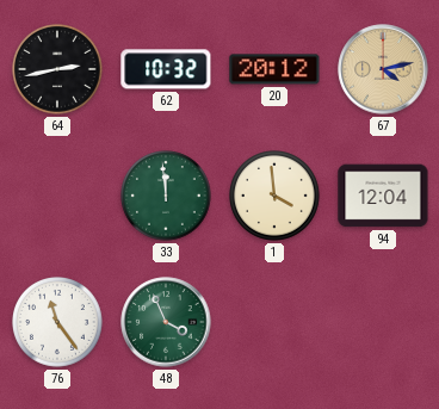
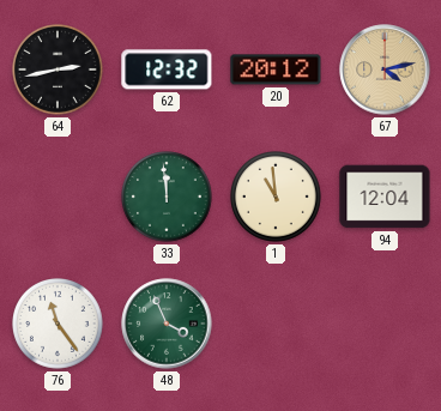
62: 10:32 -> 12:32 (167, 69)
1: 3:59 -> 10:59 (277, 198)
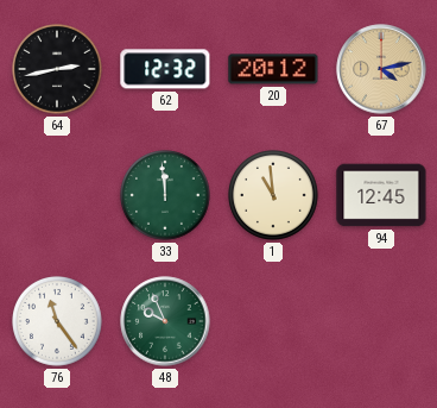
94: 12:04 -> 12:45 (381, 195)
48: 3:56 -> 9:56 (165, 321)
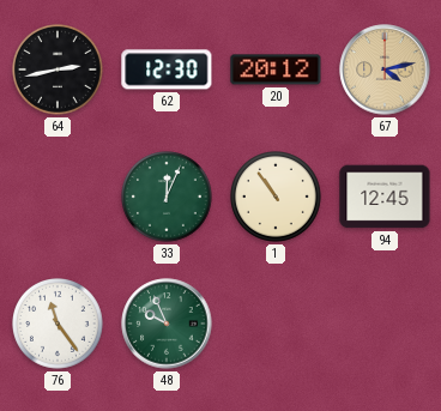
62: 12:32 -> 12:30 (167, 69)
33: 11:59 -> 12:04 (168, 198)
1: 10:59 -> 10:54 (277, 198)
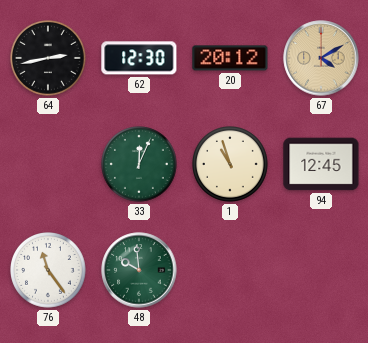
67: 4:13 -> 4:10 (321, 58)
1: 10:54 -> 10:57 (231, 165)
48: 9:56 -> 9:59 (139, 270)
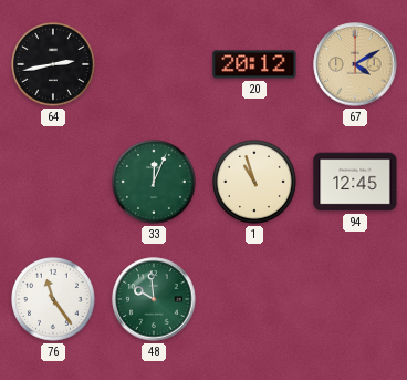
62: 12:30 -> none (139, 58)
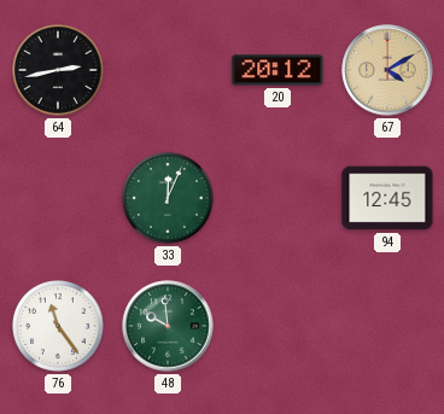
1: 10:57 -> none (255, 183)
